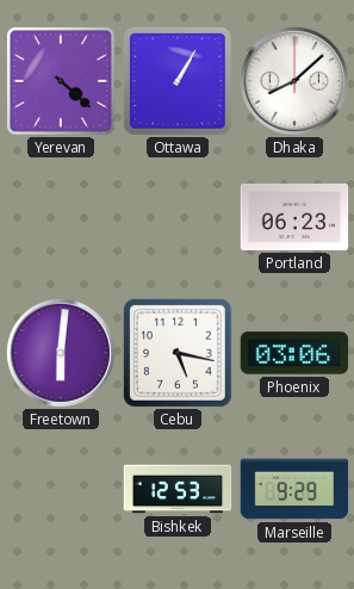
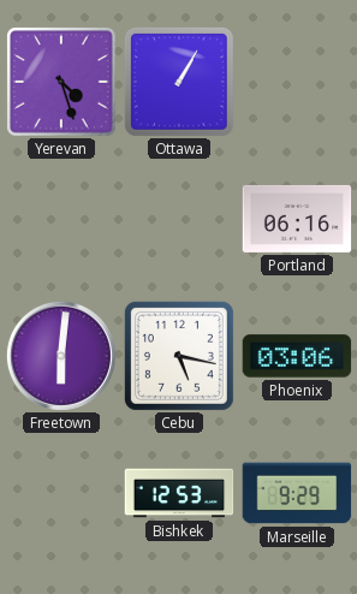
Yerevan: 4:22 -> 4:27 (63, 83)
Dhaka: 8:08 -> none (294, 81)
Portland: 06:23 -> 06:16 (297, 219)
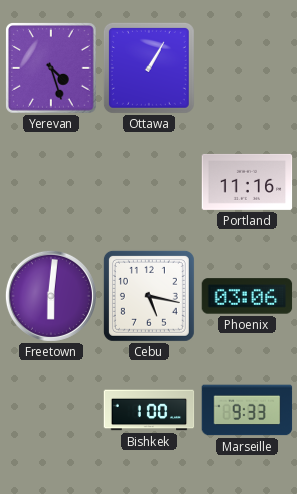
Portland: 06:16 -> 11:16 (247, 182)
Bishkek: 12:53 -> 1:00 (149, 410)
Marseille: 9:29 -> 9:33 (247, 410)
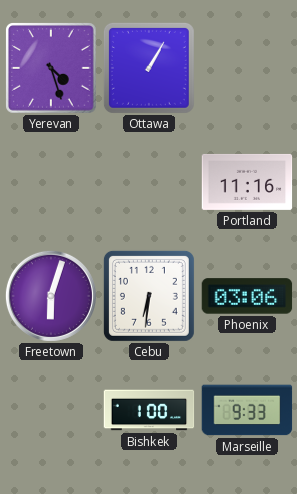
Freetown: 6:01 -> 6:03 (51, 296)
Cebu: 5:17 -> 6:31 (149, 296)
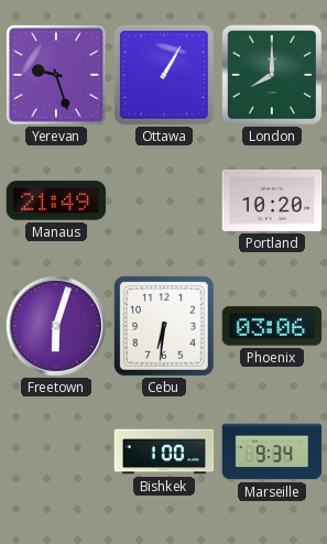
Yerevan: 4:27 -> 9:27 (57, 76)
London: none -> 8:00 (272, 75)
Manaus: none -> 21:49 (56, 200)
Portland: 11:16 -> 10:20 (272, 200)
Marseille: 9:33 -> 9:34 (272, 451)
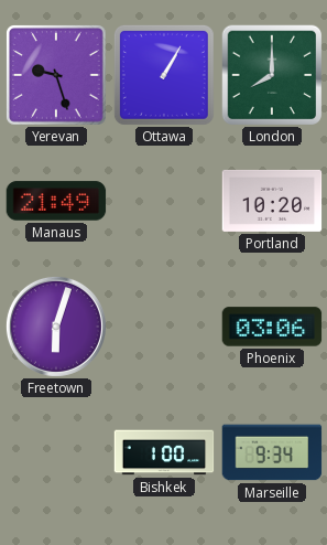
Cebu: 6:31 -> none (164, 326)
